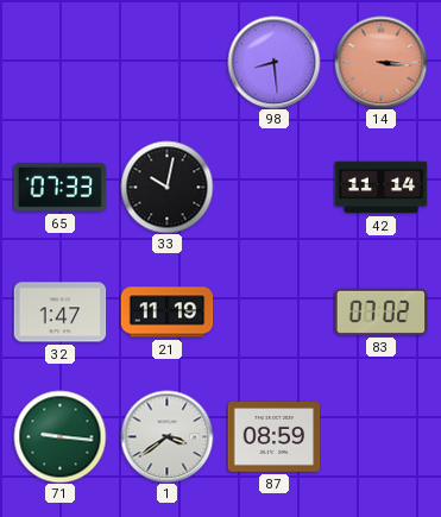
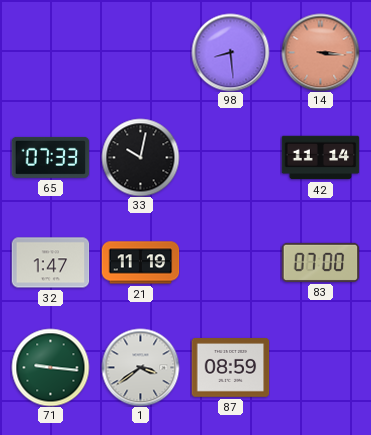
83: 07:02 -> 07:00 (320, 262)
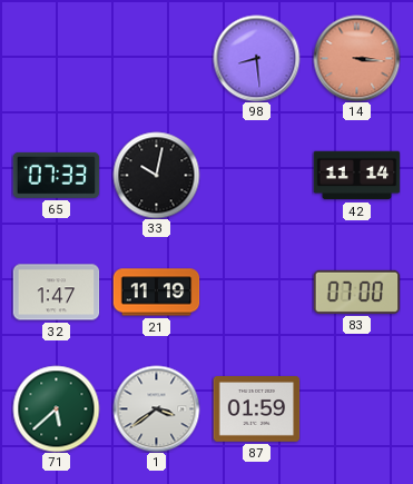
71: 9:16 -> 5:38 (56, 408)
87: 08:59 -> 01:59 (256, 409)
